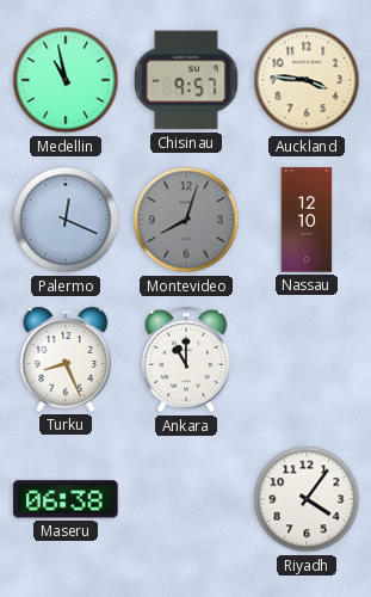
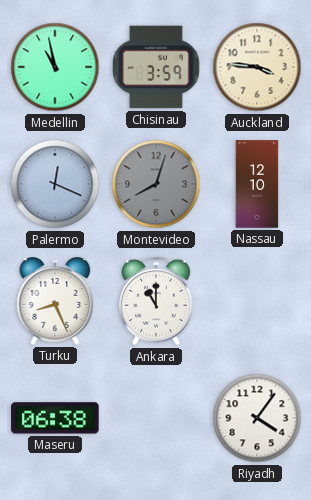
Chisinau: 9:57 -> 3:59 (156, 67)
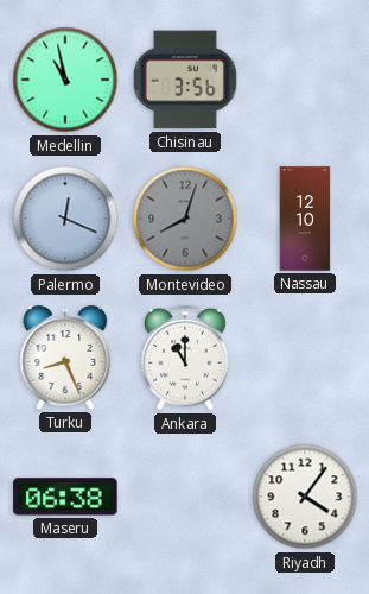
Chisinau: 3:59 -> 3:56 (185, 80)
Auckland: 3:46 -> none (257, 67)
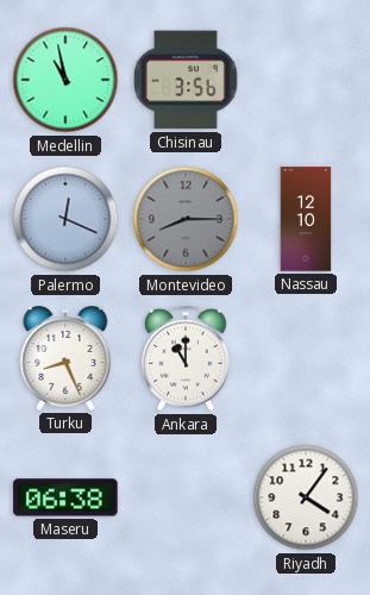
Montevideo: 8:03 -> 8:15 (186, 219)
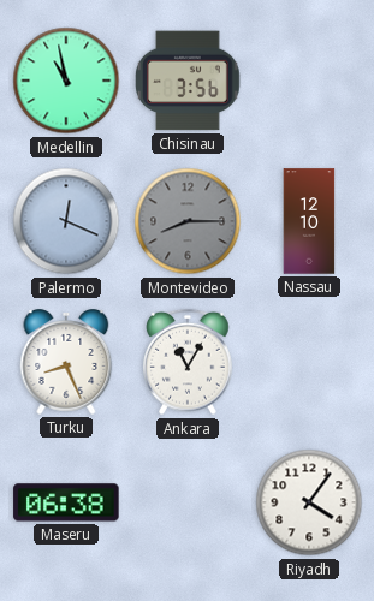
Ankara: 11:00 -> 11:05 (188, 362)
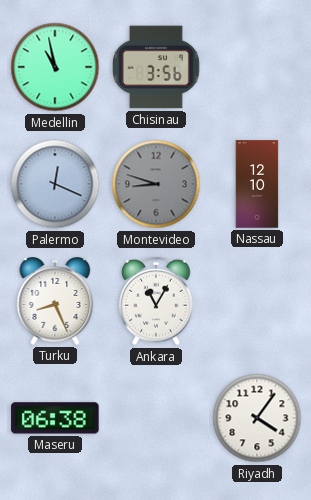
Montevideo: 8:15 -> 8:48 (156, 184)
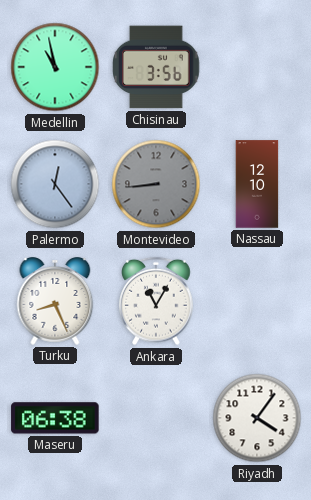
Palermo: 12:19 -> 12:24 (55, 184)
Montevideo: 8:48 -> 8:44 (156, 184)
